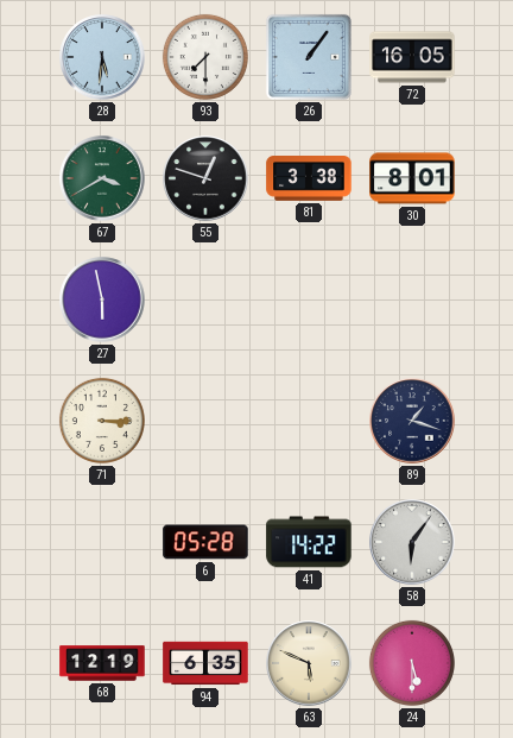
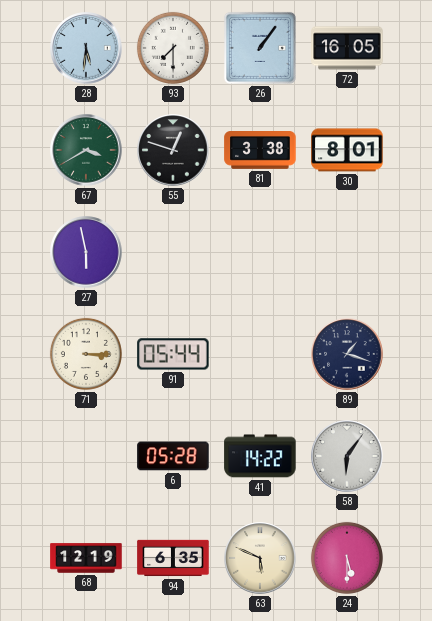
91: none -> 05:44 (173, 354)
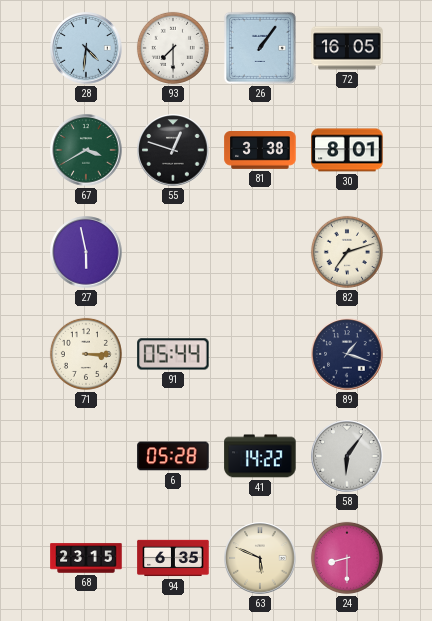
28: 5:31 -> 4:31 (86, 48)
82: none -> 7:12 (347, 252)
68: 12:19 -> 23:15 (86, 558)
24: 5:30 -> 8:30 (347, 558)
